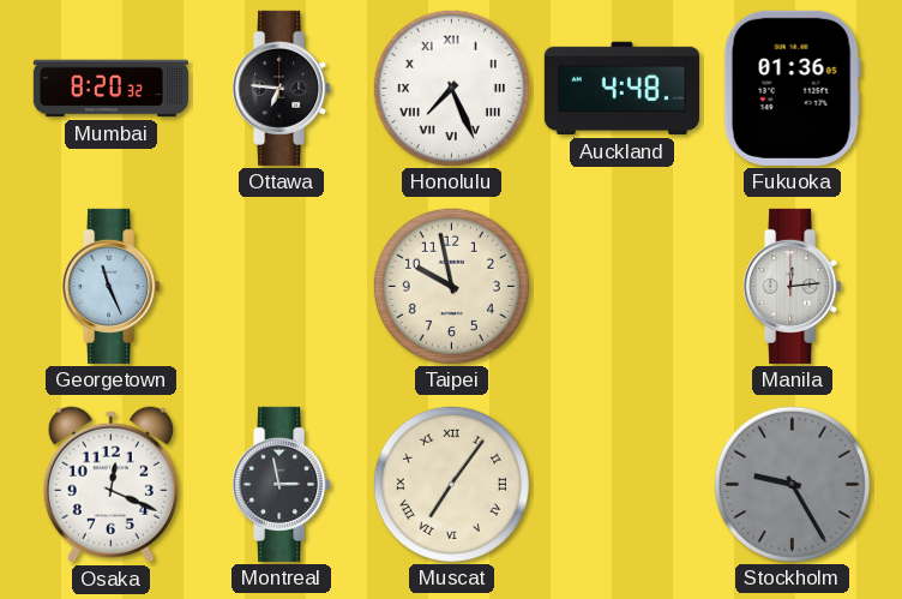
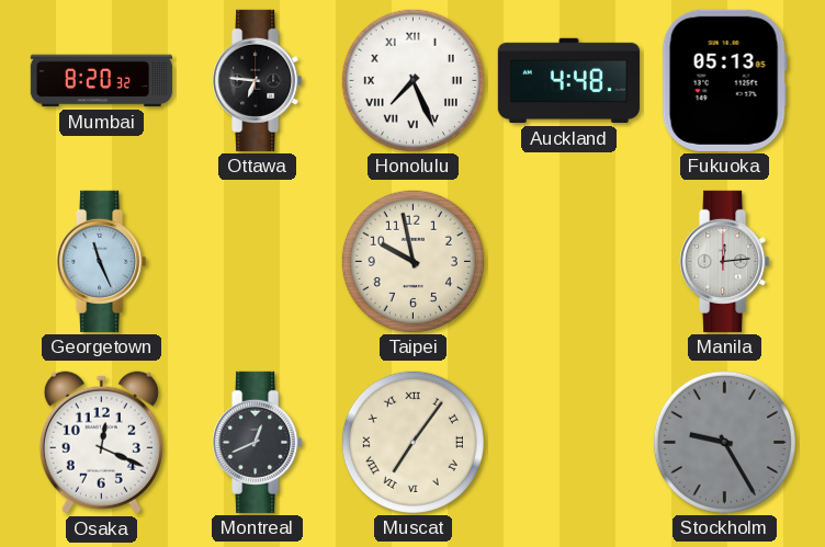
Fukuoka: 01:36 -> 05:13 (724, 80)
Montreal: 2:58 -> 12:41 (258, 442)
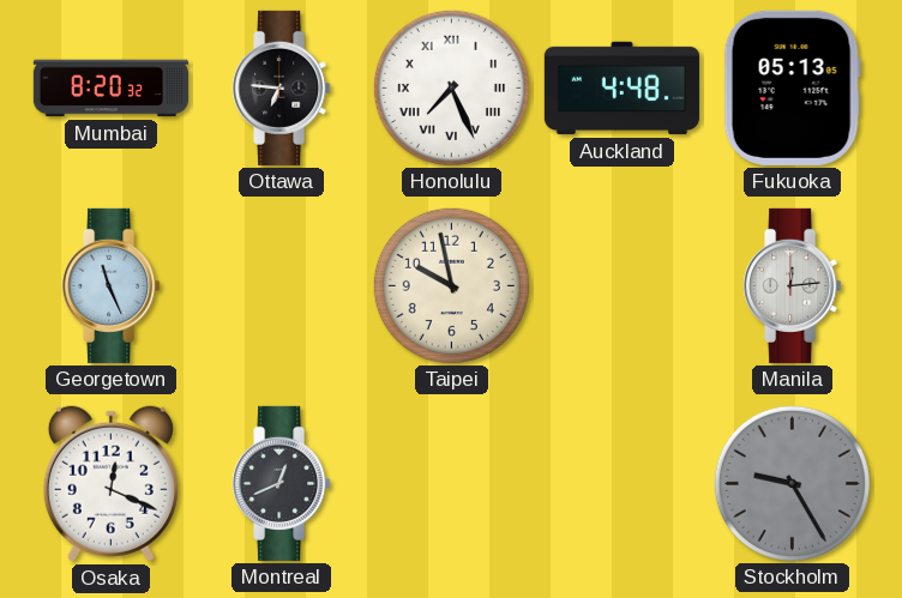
Muscat: 7:06 -> none (412, 442)
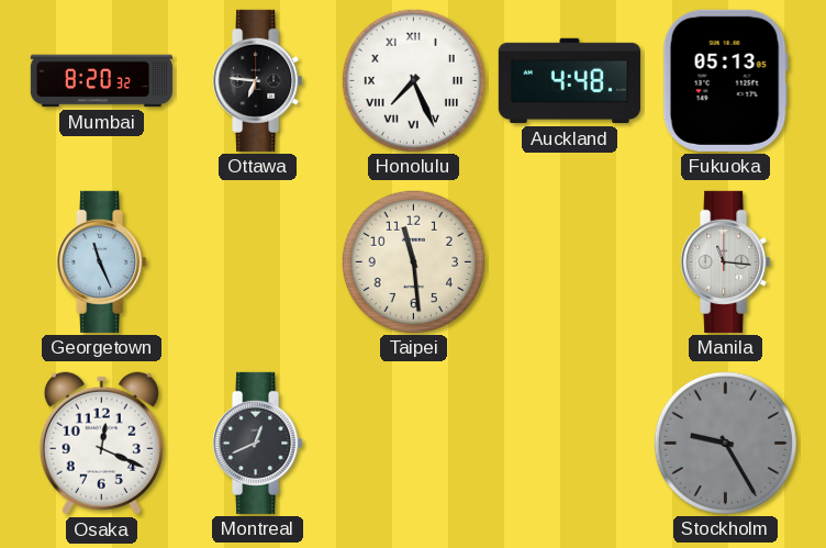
Taipei: 9:58 -> 11:29 (413, 261)
Manila: 12:14 -> 11:16 (726, 261)
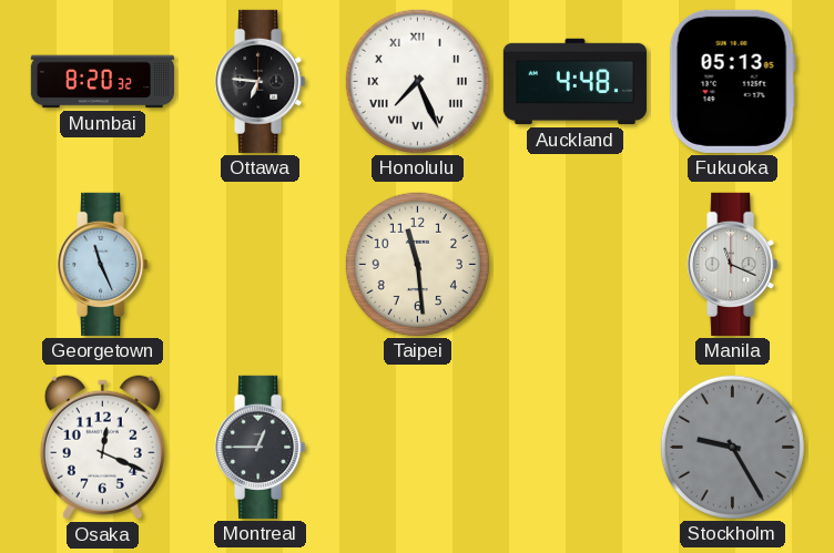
Manila: 11:16 -> 11:19 (733, 264)
Montreal: 12:41 -> 12:45 (261, 447)
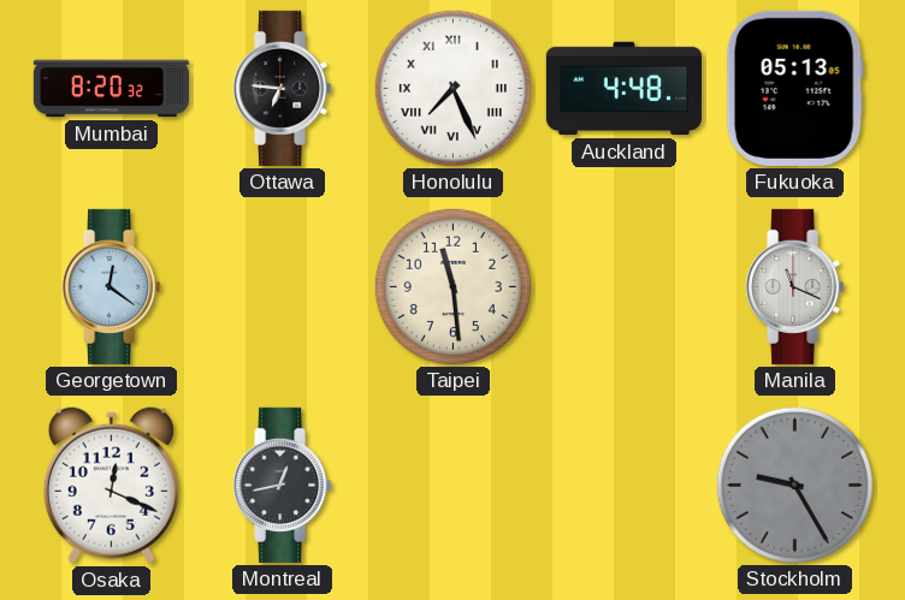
Georgetown: 11:26 -> 12:21 (112, 286)
Montreal: 12:45 -> 12:43 (283, 485)
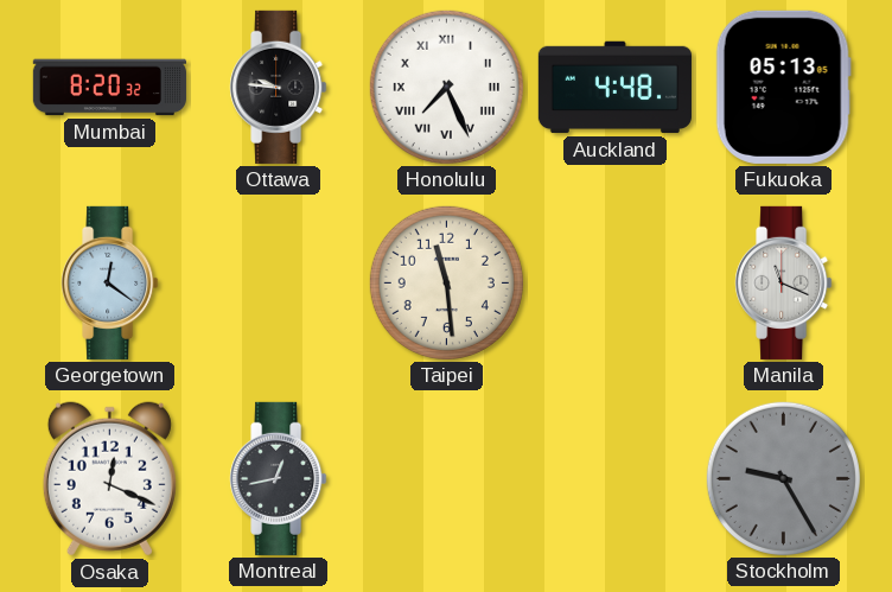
Ottawa: 6:46 -> 9:46 (279, 87)
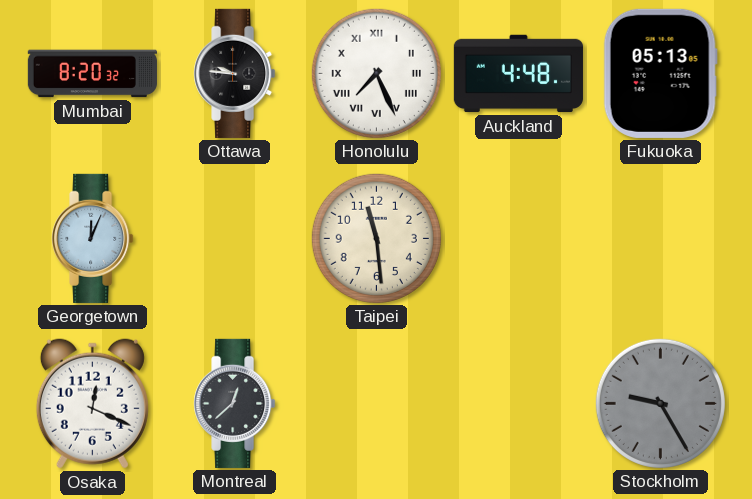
Georgetown: 12:21 -> 12:04 (93, 238)
Manila: 11:19 -> none (784, 282)
Montreal: 12:43 -> 12:38 (235, 403)
